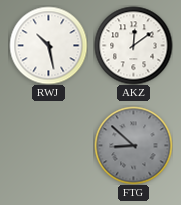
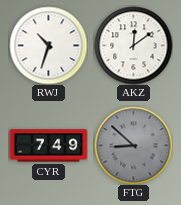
RWJ: 10:28 -> 10:33 (48, 45)
CYR: none -> 7:49 (48, 146)
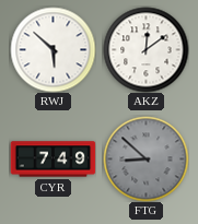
RWJ: 10:33 -> 5:52 (53, 49)
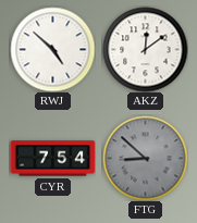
RWJ: 5:52 -> 4:52 (52, 49)
CYR: 7:49 -> 7:54 (52, 159)
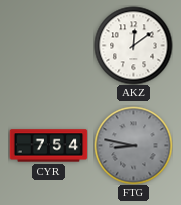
RWJ: 4:52 -> none (52, 49)
FTG: 8:52 -> 8:47 (133, 145)
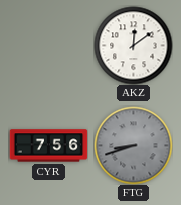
CYR: 7:54 -> 7:56 (48, 146)
FTG: 8:47 -> 8:42 (133, 145)
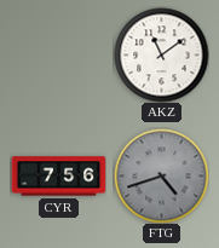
AKZ: 12:09 -> 11:09 (161, 54)
FTG: 8:42 -> 4:42 (161, 175)
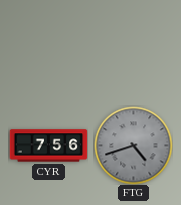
AKZ: 11:09 -> none (161, 54)
